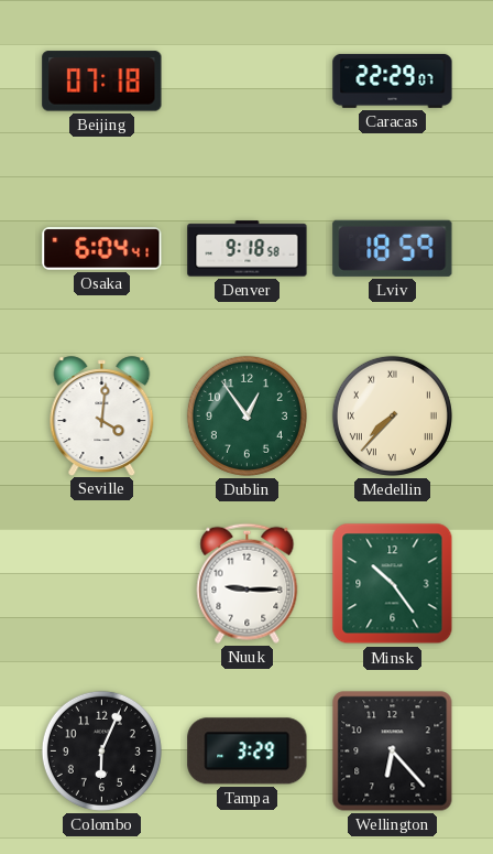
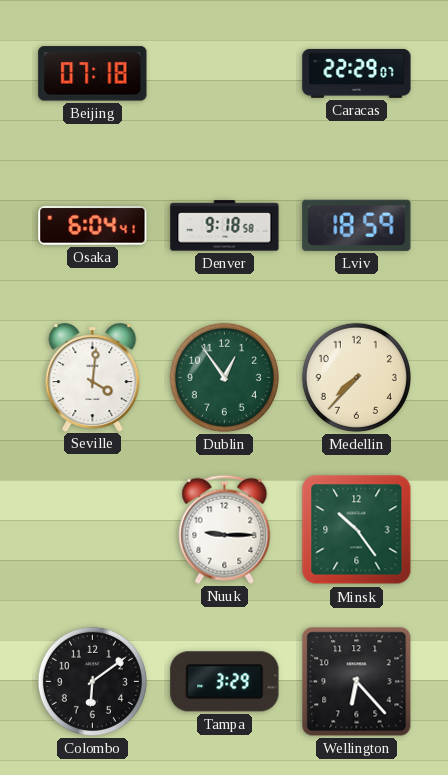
Medellin numerals: Roman -> Arabic (356, 377)
Colombo: 6:04 -> 6:09 (92, 681)
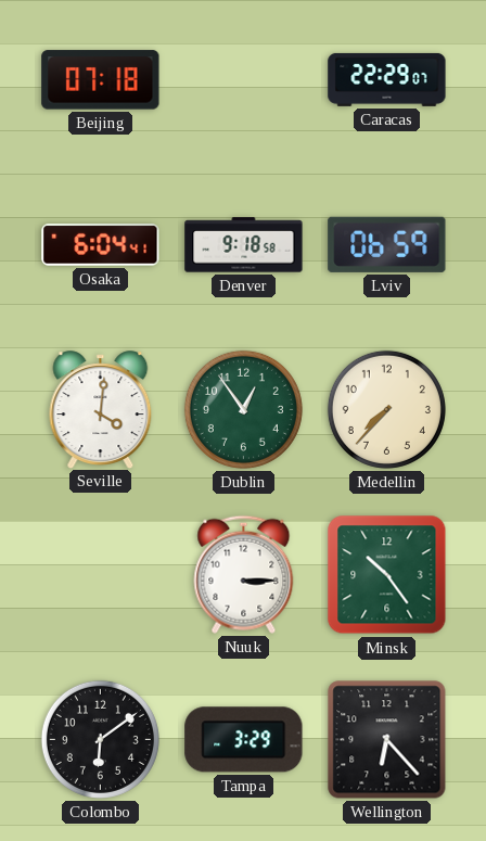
Lviv: 18:59 -> 06:59 (387, 244)
Nuuk: 9:15 -> 3:15 (244, 574)
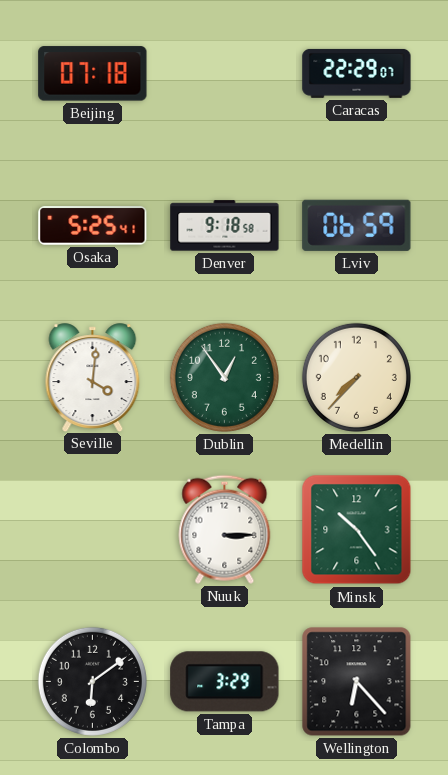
Osaka: 6:04 -> 5:25 (93, 226)
